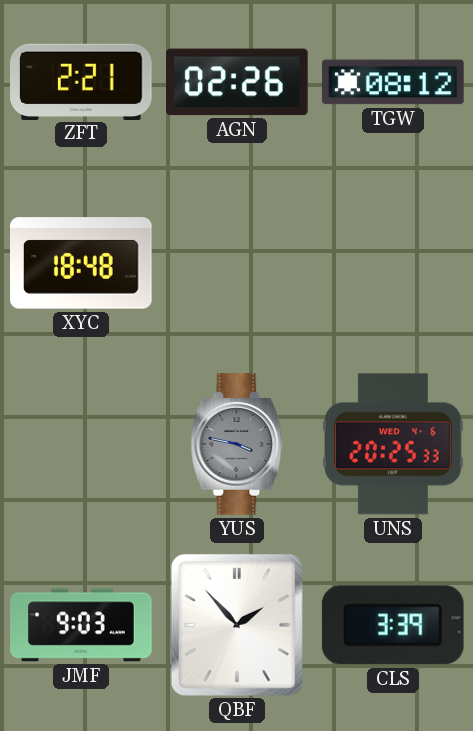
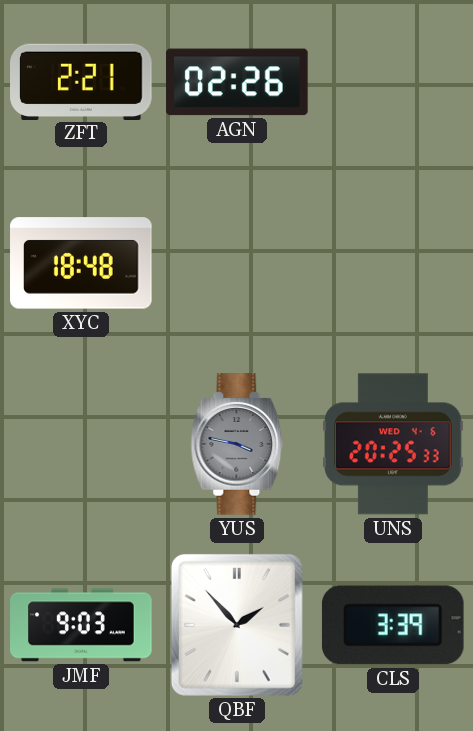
TGW: 08:12 -> none (393, 82)
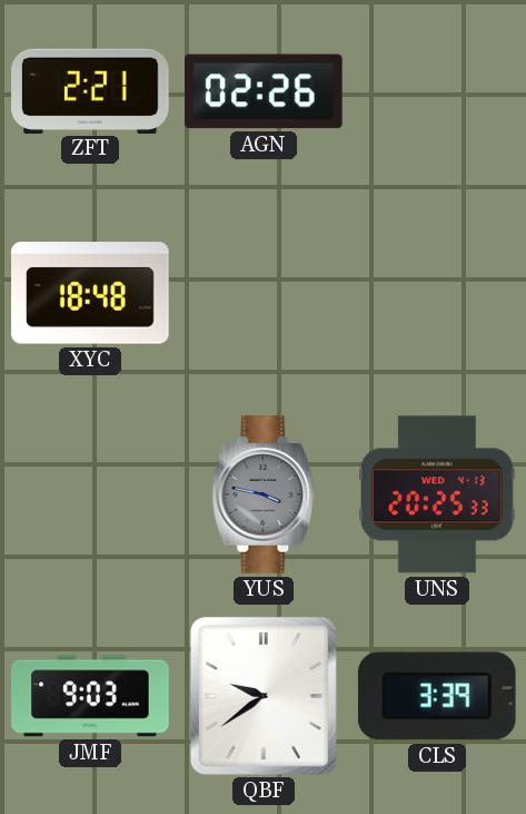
UNS date: WED 4-6 -> WED 4-13 (437, 494)
QBF: 1:53 -> 9:39 (264, 696)
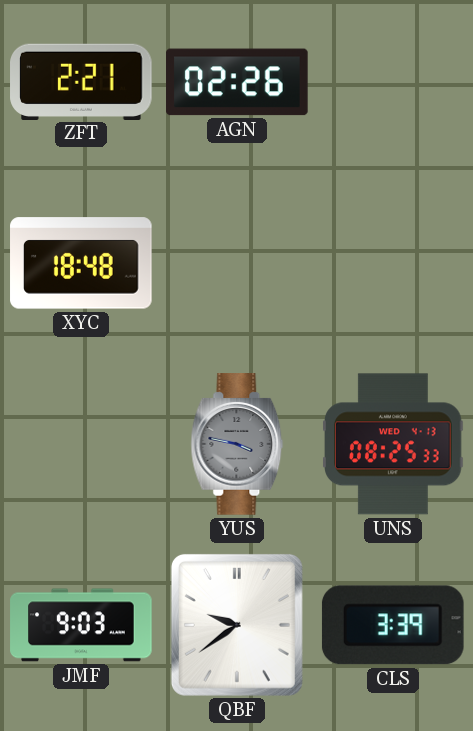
UNS: 20:25 -> 08:25 (393, 444)
